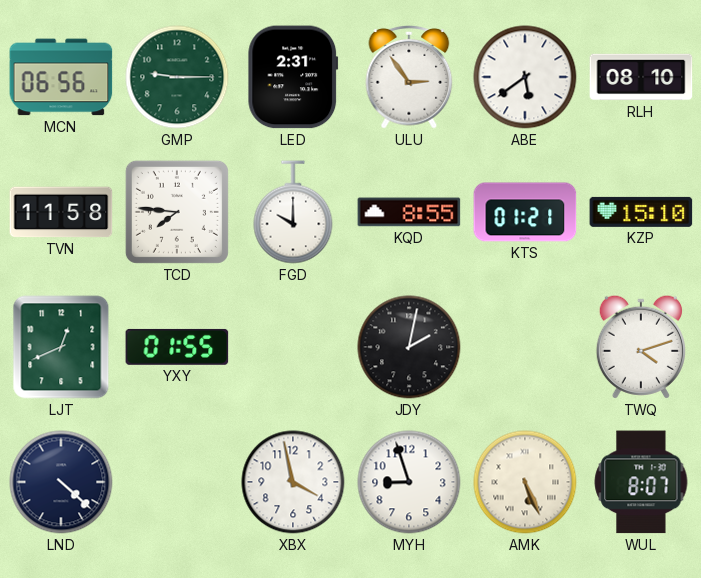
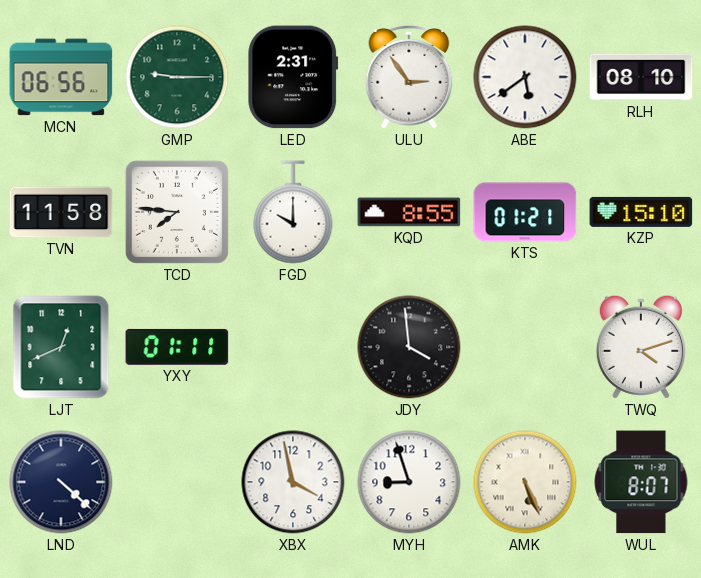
YXY: 01:55 -> 01:11 (177, 347)
JDY: 2:02 -> 3:59 (409, 347)
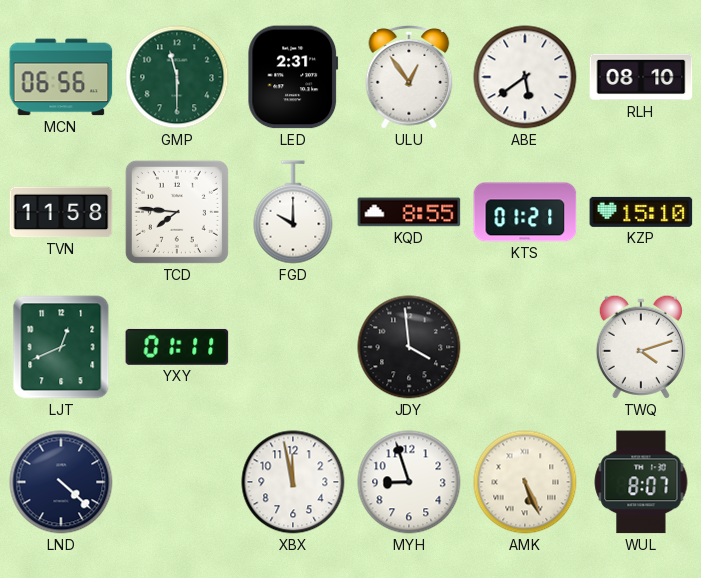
GMP: 9:15 -> 11:30 (177, 77)
ULU: 2:54 -> 12:54 (409, 77)
XBX: 3:58 -> 11:58 (293, 482)
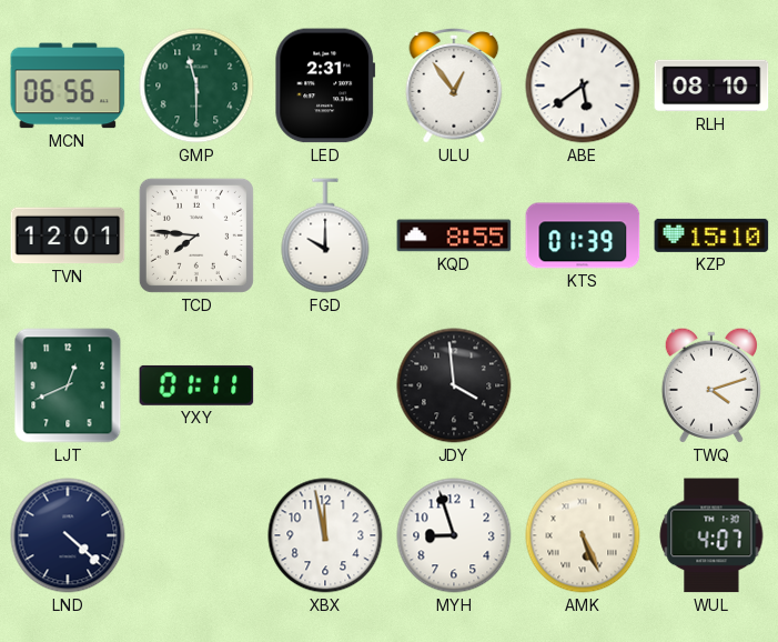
TVN: 11:58 -> 12:01 (68, 235)
KTS: 01:21 -> 01:39 (583, 235)
WUL: 8:07 -> 4:07 (711, 535)
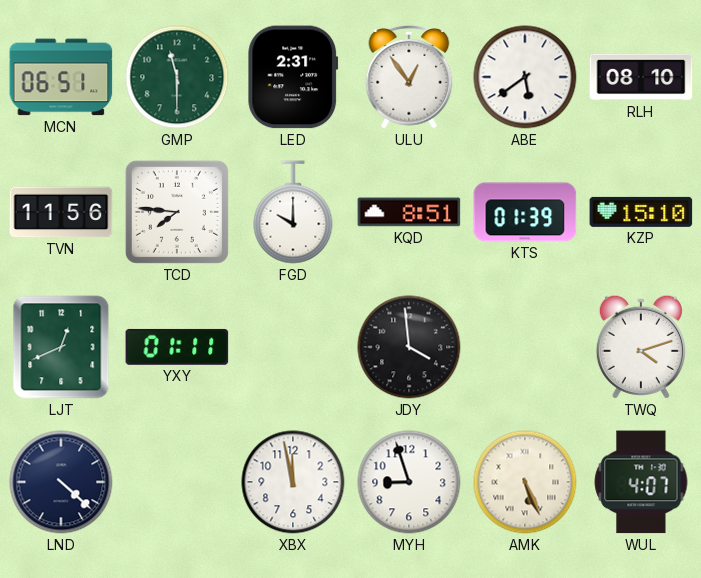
MCN: 06:56 -> 06:51 (61, 77)
TVN: 12:01 -> 11:56 (61, 212)
KQD: 8:55 -> 8:51 (409, 212)
